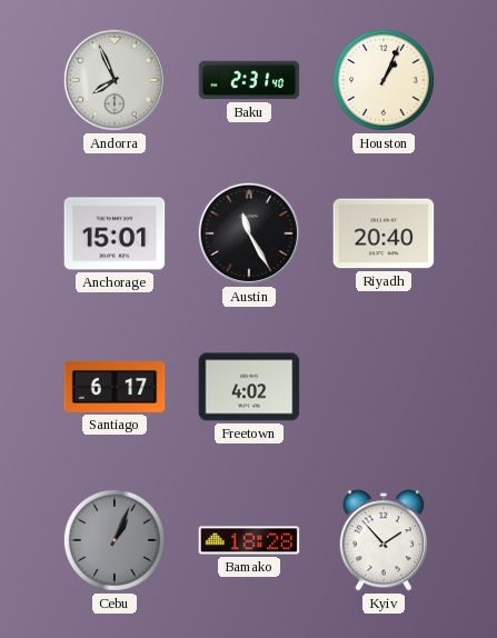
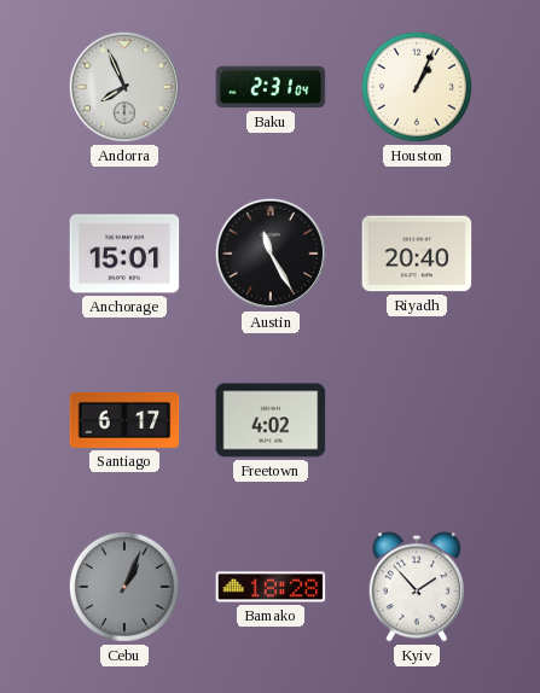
Baku: 2:31:40 -> 2:31:04 (271, 87)
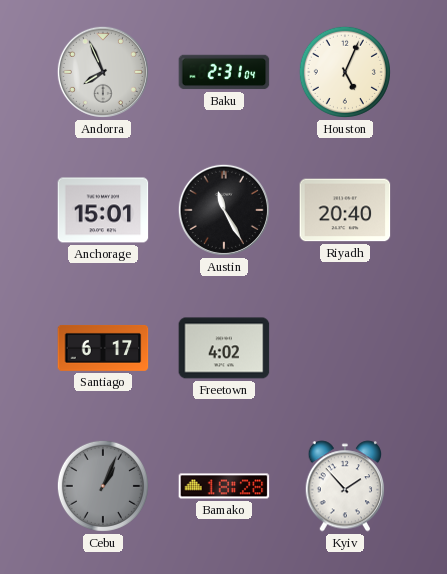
Houston: 1:04 -> 5:04 (345, 72)
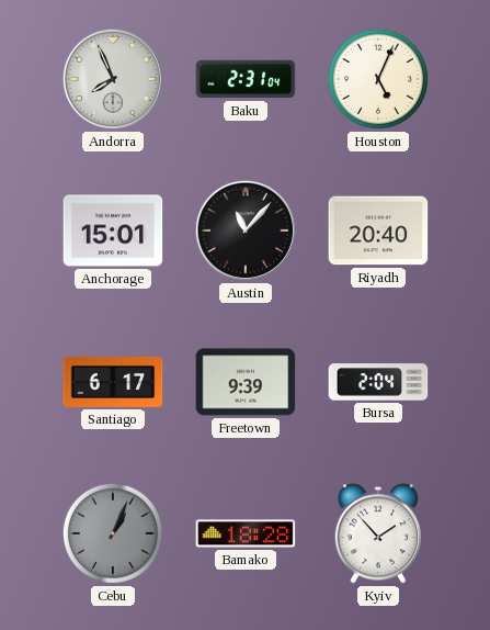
Austin: 11:25 -> 11:07 (246, 230)
Freetown: 4:02 -> 9:39 (246, 382)
Bursa: none -> 2:04 (378, 382)
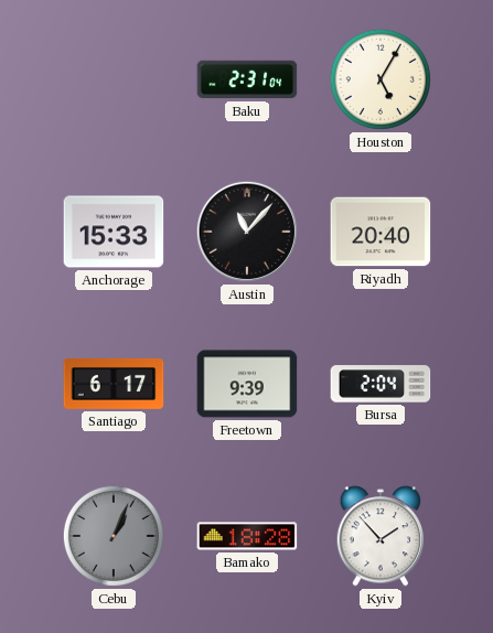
Andorra: 7:56 -> none (113, 79)
Houston: 5:04 -> 5:05 (381, 79)
Anchorage: 15:01 -> 15:33 (114, 232)
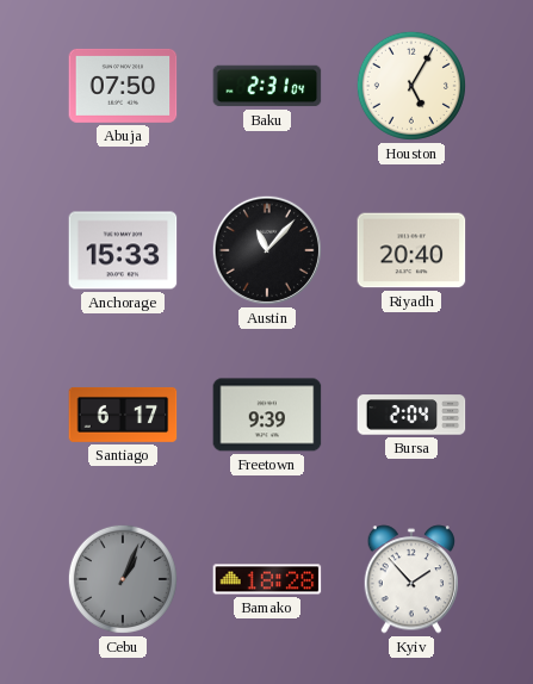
Abuja: none -> 07:50 (123, 86)
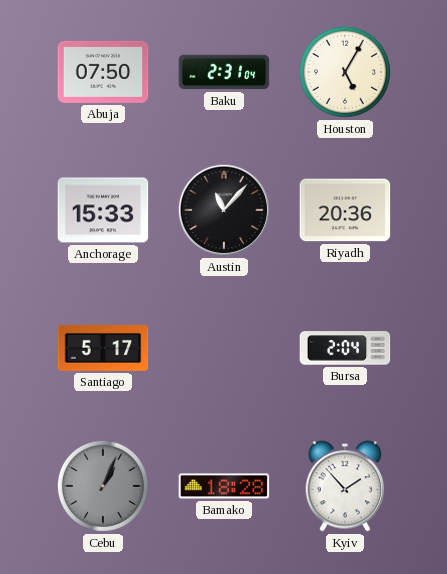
Riyadh: 20:40 -> 20:36 (345, 210)
Santiago: 6:17 -> 5:17 (103, 348)
Freetown: 9:39 -> none (267, 415)
